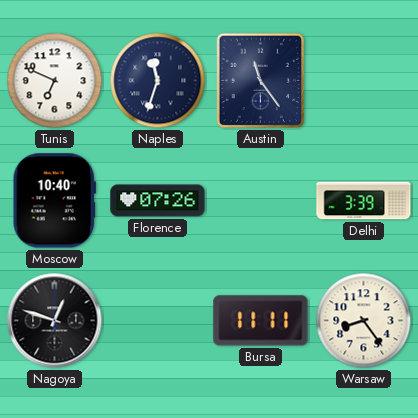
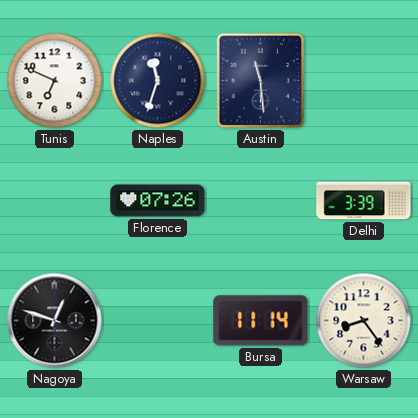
Austin: 11:24 -> 11:29 (261, 81)
Moscow: 10:40 -> none (54, 201)
Bursa: 11:11 -> 11:14 (261, 321)
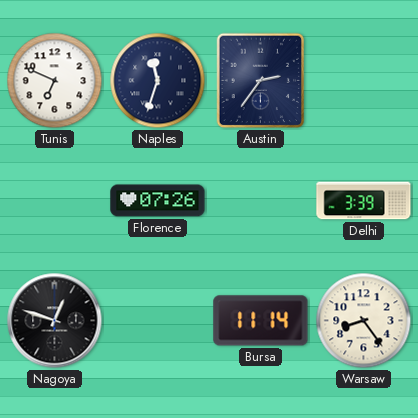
Austin: 11:29 -> 2:36 (261, 81)
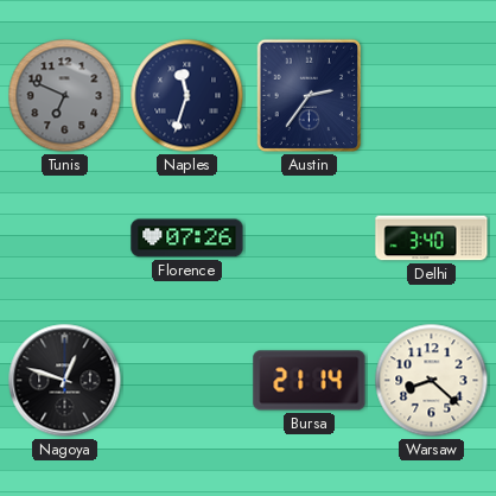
Tunis dial: white -> grey (65, 96)
Delhi: 3:39 -> 3:40 (432, 239)
Bursa: 11:14 -> 21:14 (310, 381)
Warsaw: 8:24 -> 8:22 (432, 381)
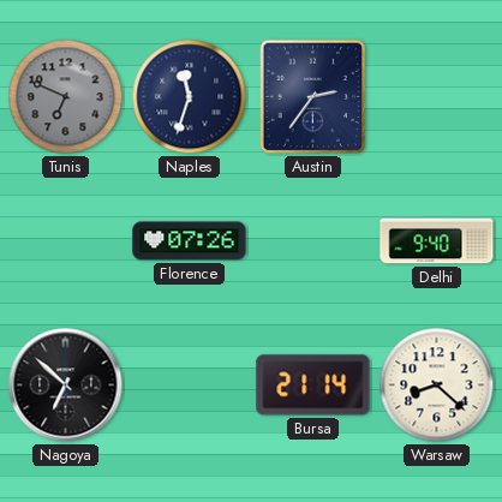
Delhi: 3:40 -> 9:40 (437, 241)
Nagoya: 12:48 -> 6:52 (66, 386)
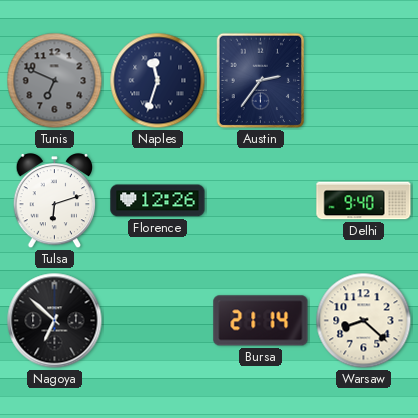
Tulsa: none -> 6:12 (55, 202)
Florence: 07:26 -> 12:26 (158, 201)
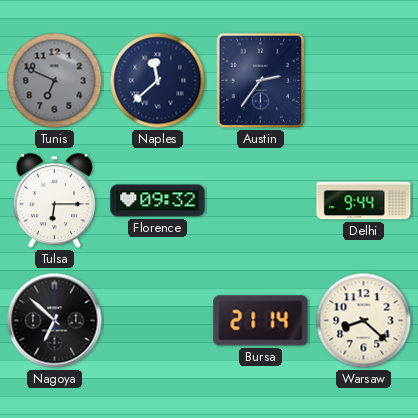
Naples: 11:33 -> 11:38 (158, 81)
Tulsa: 6:12 -> 6:15 (55, 202)
Florence: 12:26 -> 09:32 (158, 201)
Delhi: 9:40 -> 9:44 (364, 201)
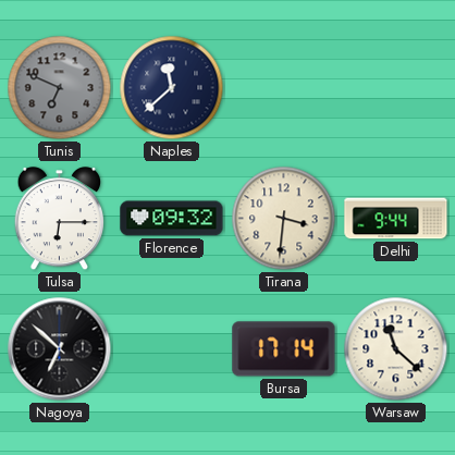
Austin: 2:36 -> none (261, 81)
Tirana: none -> 3:31 (284, 219)
Bursa: 21:14 -> 17:14 (284, 349)
Warsaw: 8:22 -> 11:22 (396, 349)
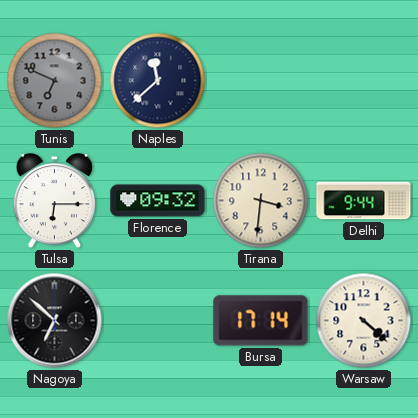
Warsaw: 11:22 -> 4:22 (364, 321)
